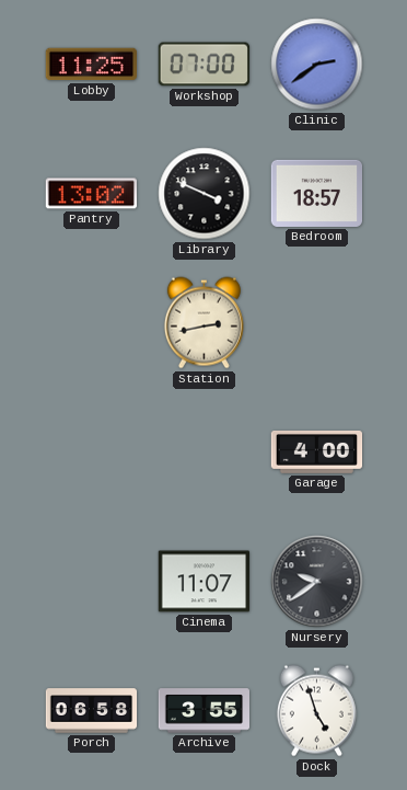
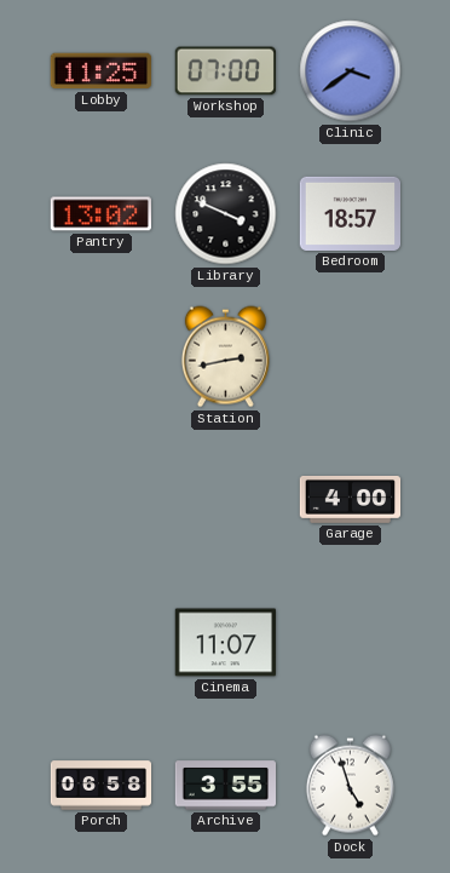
Clinic: 2:39 -> 3:39 (351, 71)
Nursery: 9:39 -> none (317, 582)
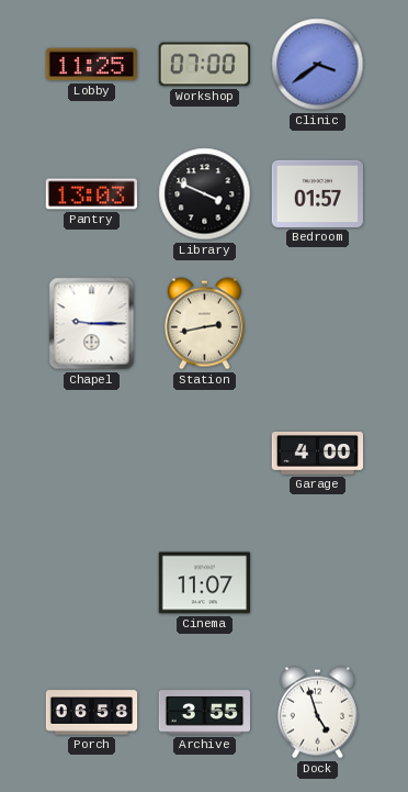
Pantry: 13:02 -> 13:03 (91, 194)
Bedroom: 18:57 -> 01:57 (317, 193)
Chapel: none -> 9:15 (92, 324)
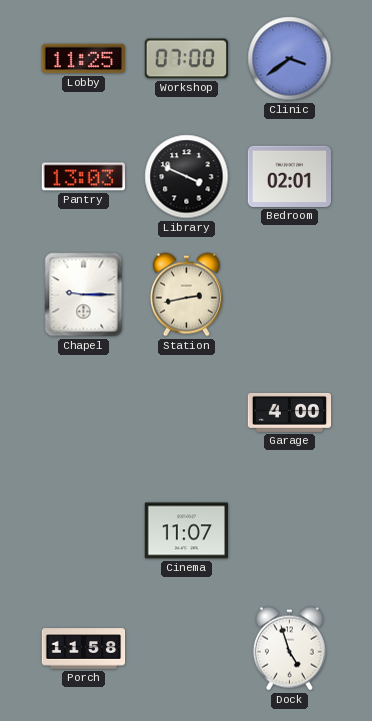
Bedroom: 01:57 -> 02:01 (289, 176)
Porch: 06:58 -> 11:58 (84, 649)
Archive: 3:55 -> none (205, 713)
